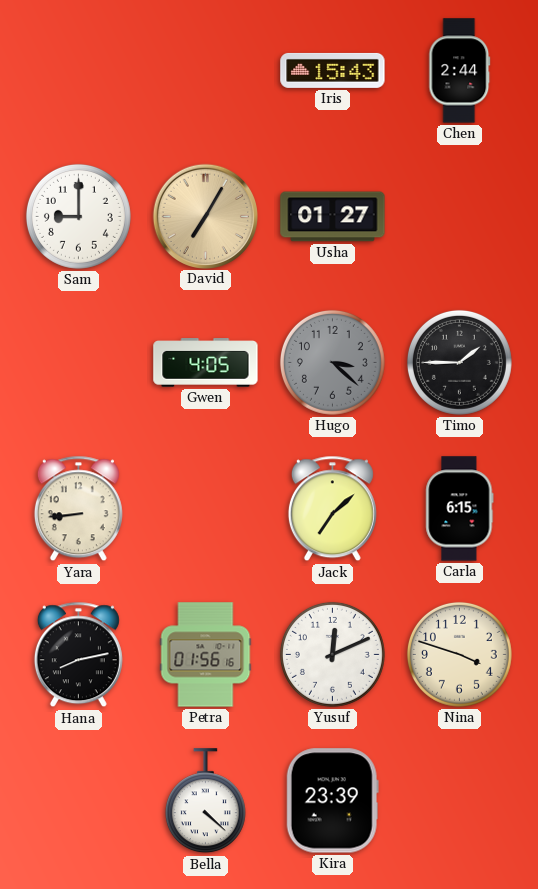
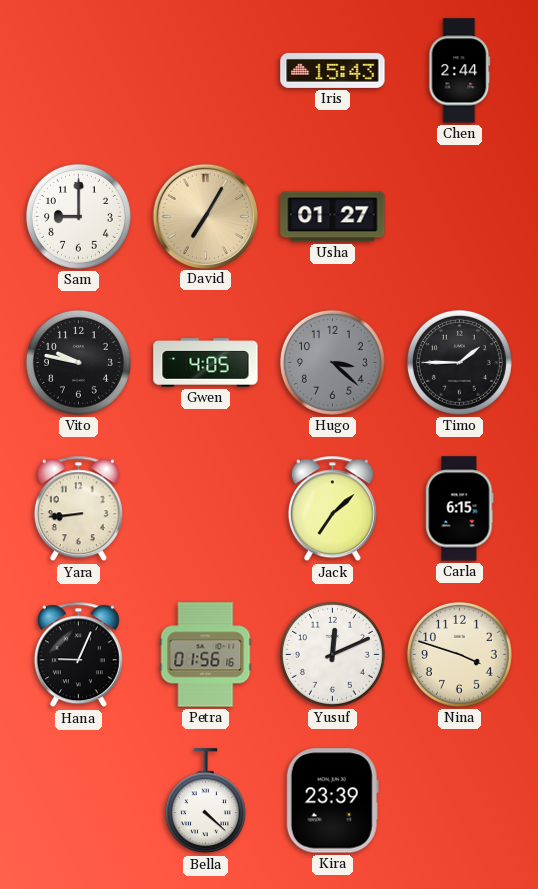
Vito: none -> 9:47 (78, 362)
Hana: 8:13 -> 9:04 (78, 655)
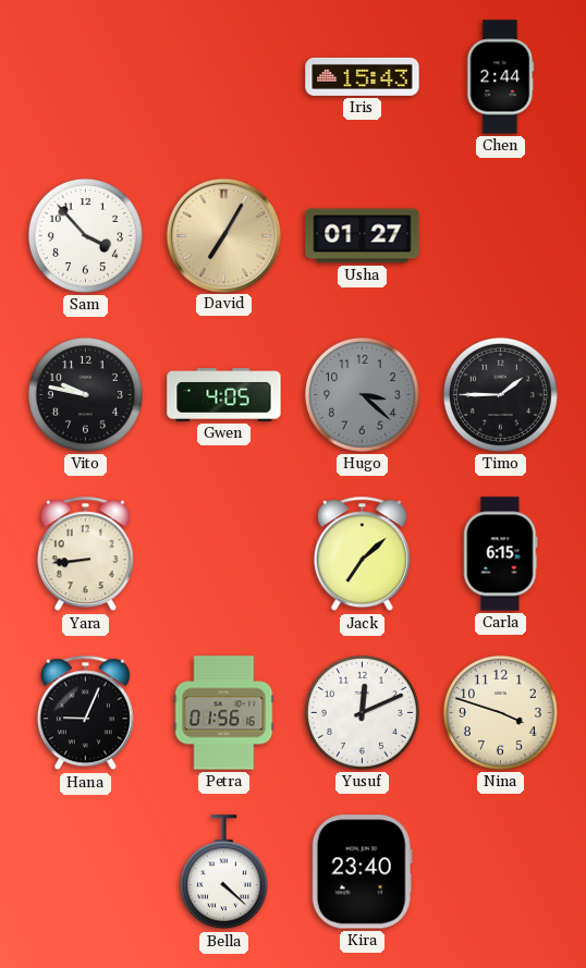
Sam: 9:00 -> 3:53 (85, 235)
Kira: 23:39 -> 23:40 (362, 872)
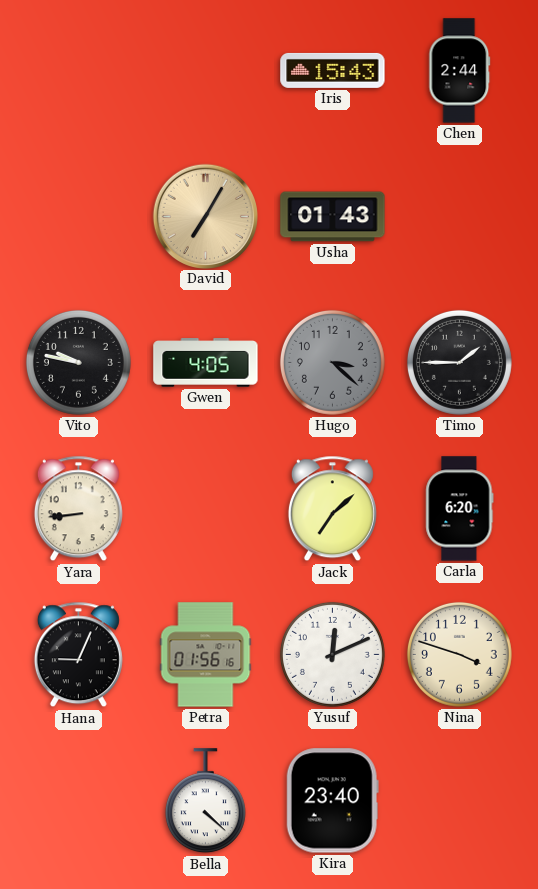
Sam: 3:53 -> none (85, 235)
Usha: 01:27 -> 01:43 (333, 217)
Carla: 6:15 -> 6:20 (460, 509)
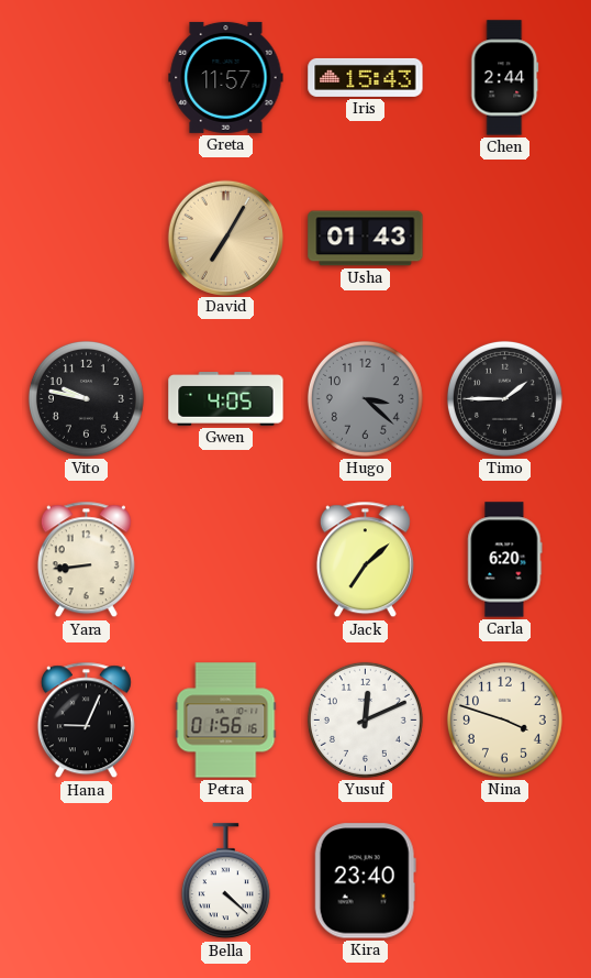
Greta: none -> 11:57 (226, 77)
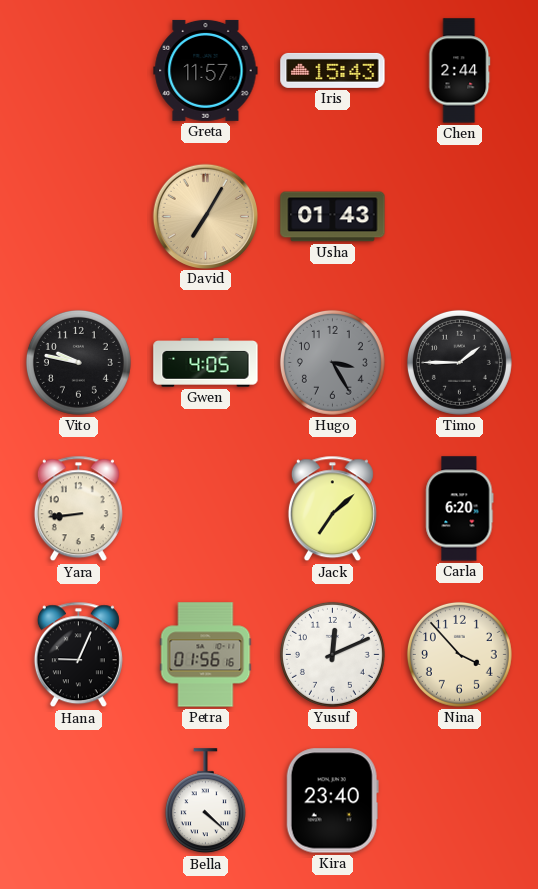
Hugo: 3:22 -> 3:25 (332, 362)
Nina: 3:48 -> 3:53 (459, 654)
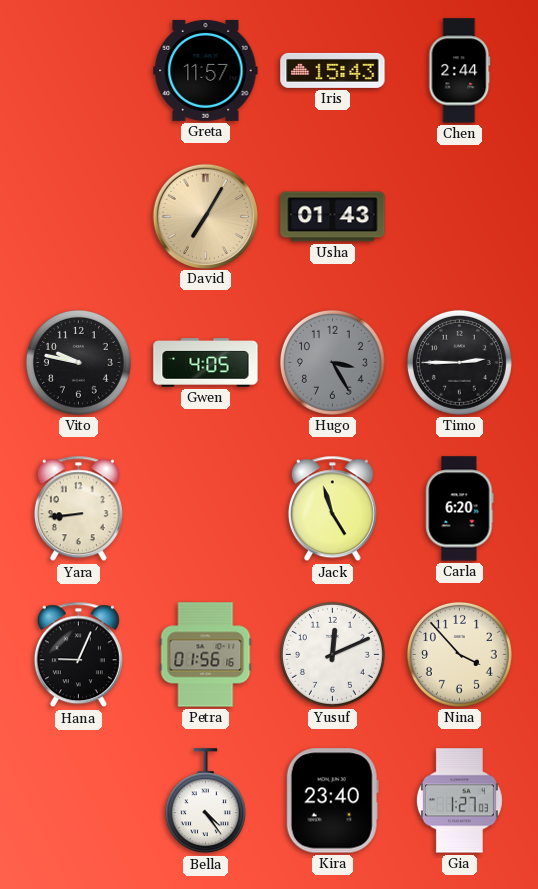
Timo: 1:45 -> 2:45 (459, 362)
Jack: 7:08 -> 4:57 (332, 509)
Bella: 4:22 -> 4:24 (205, 801)
Gia: none -> 1:27 (459, 801)
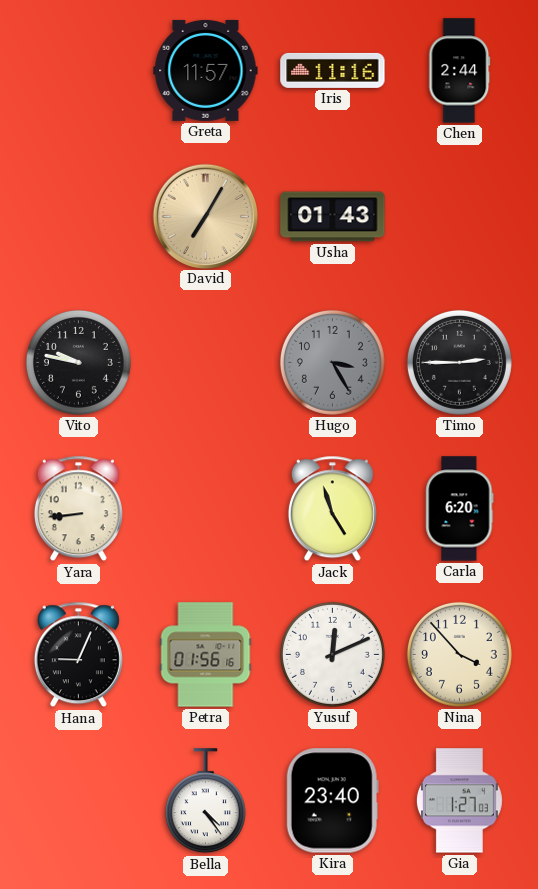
Iris: 15:43 -> 11:16 (333, 70)
Gwen: 4:05 -> none (206, 363)
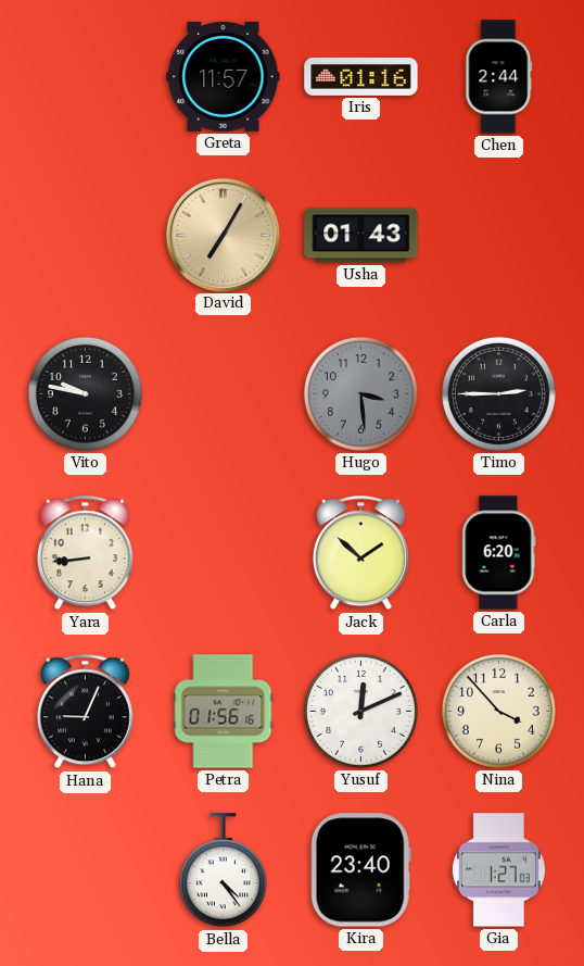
Iris: 11:16 -> 01:16 (361, 76)
Hugo: 3:25 -> 3:29 (360, 393)
Jack: 4:57 -> 1:52 (360, 553)
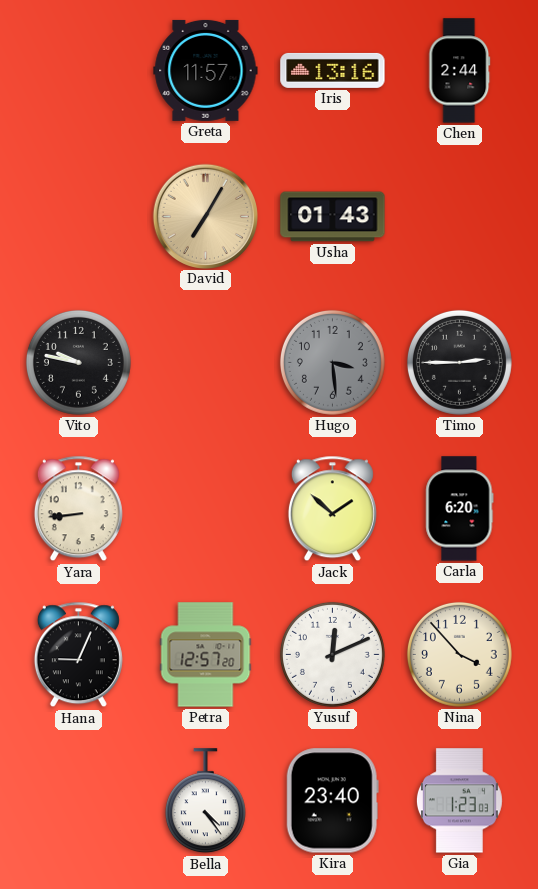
Iris: 01:16 -> 13:16 (333, 70)
Petra: 01:56 -> 12:57 (206, 655)
Gia: 1:27 -> 1:23 (459, 801)
